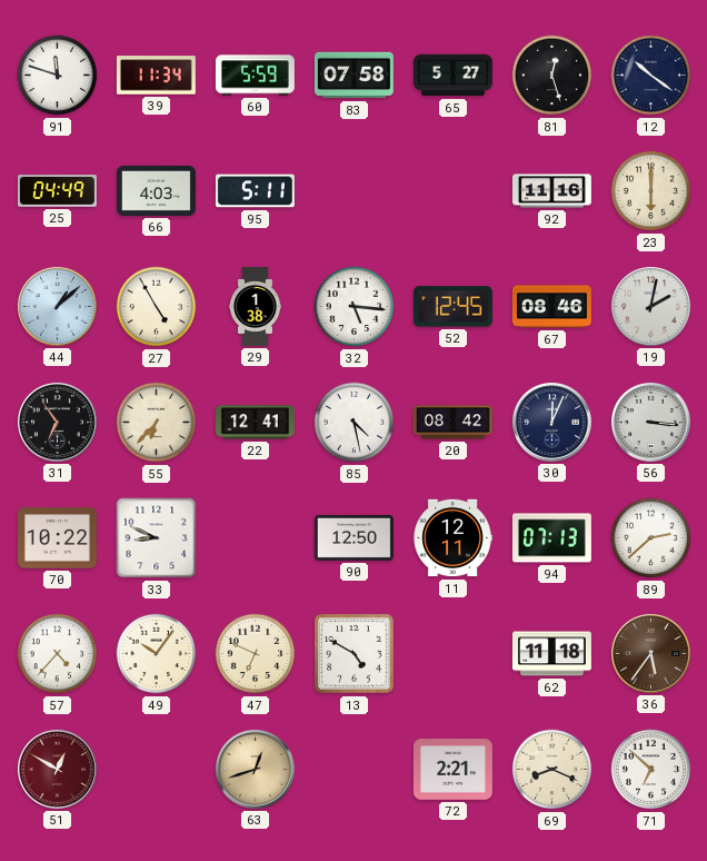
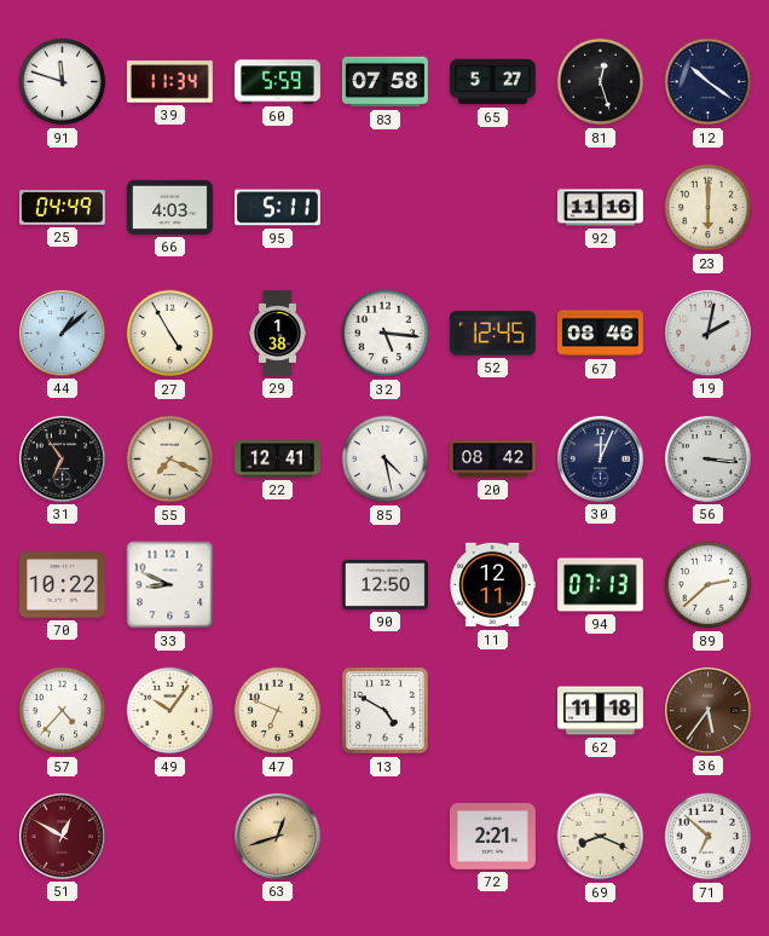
55: 6:37 -> 7:19 (170, 460)
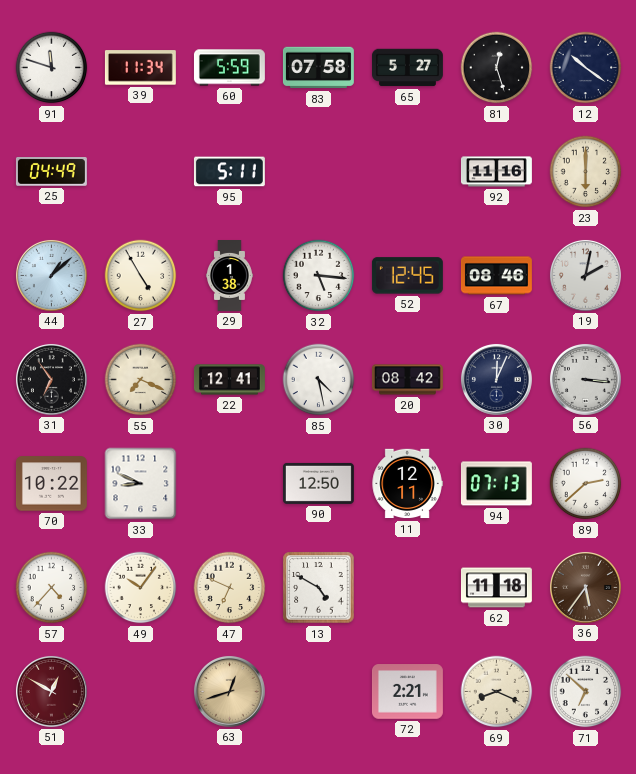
66: 4:03 -> none (169, 207)
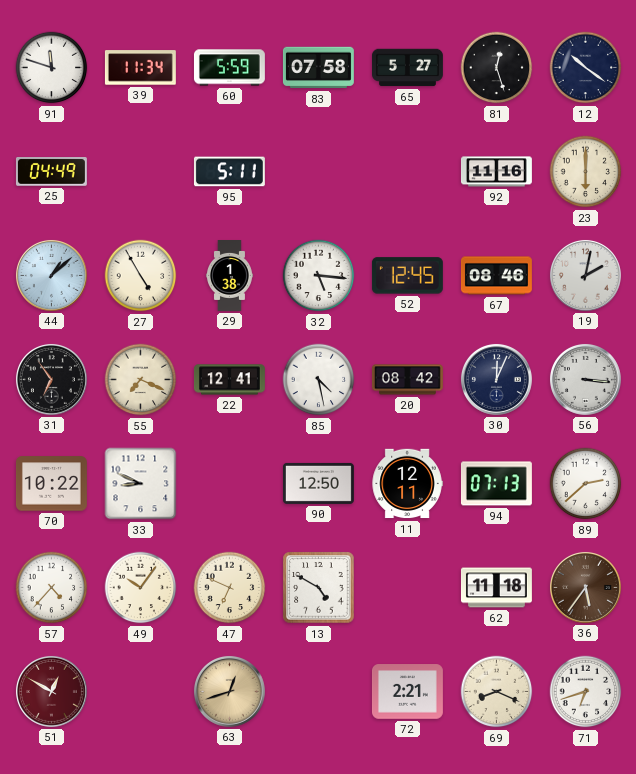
71: 6:52 -> 6:42 (586, 692)
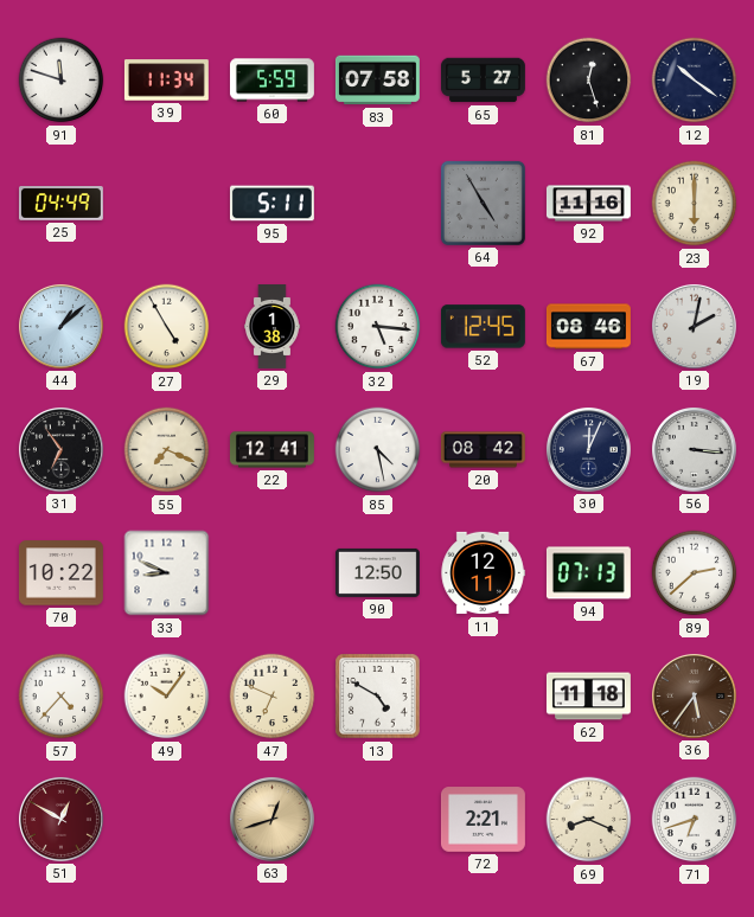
64: none -> 4:55 (483, 203)
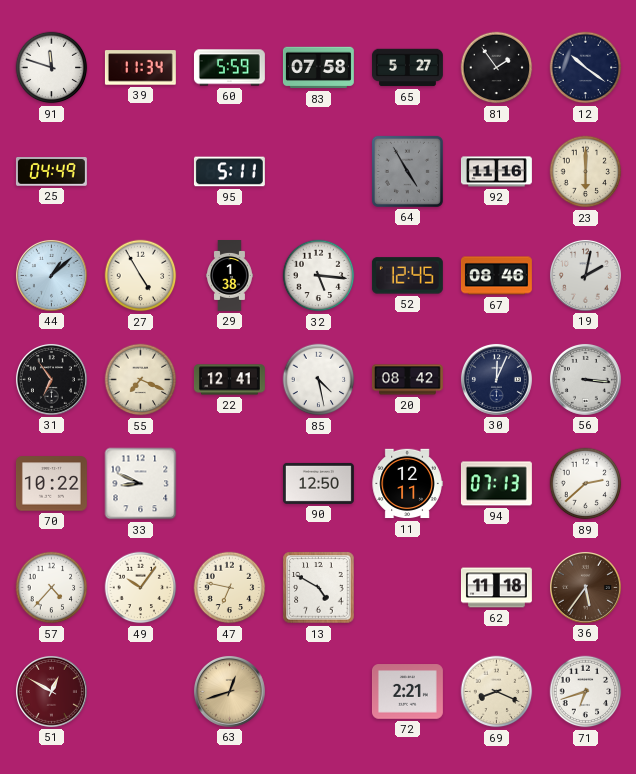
81: 12:27 -> 1:54 (497, 68)
47: 6:49 -> 6:47 (230, 588)
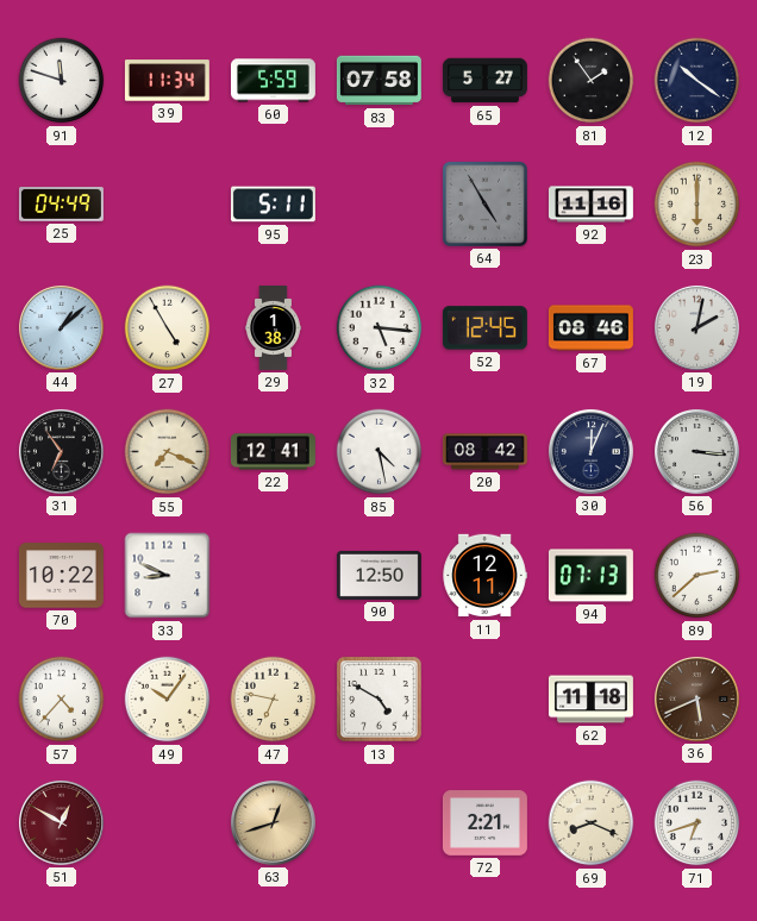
36: 5:36 -> 5:41 (696, 698)
